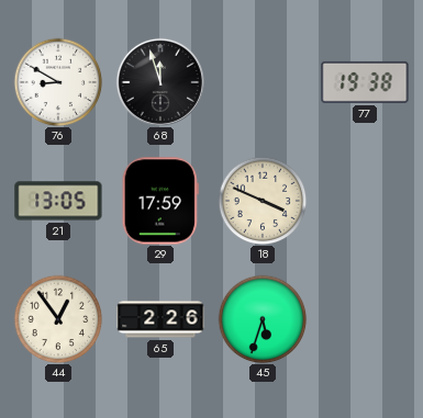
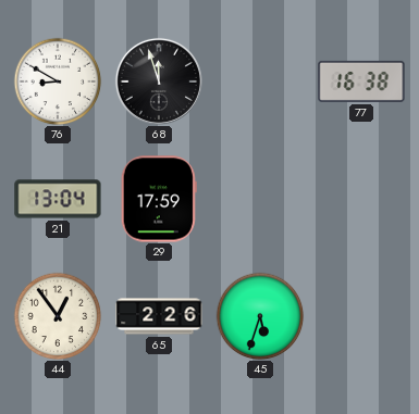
77: 19:38 -> 16:38 (361, 81)
21: 13:05 -> 13:04 (58, 199)
18: 3:49 -> none (263, 201)
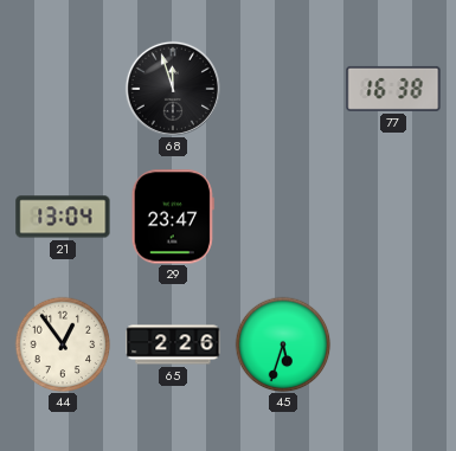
76: 8:50 -> none (58, 81)
29: 17:59 -> 23:47 (173, 217)
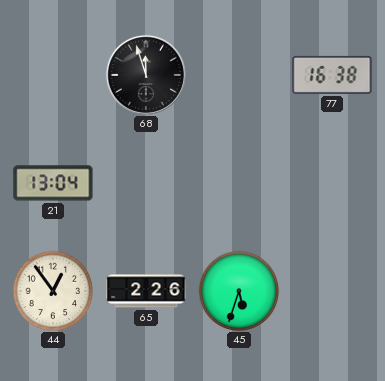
29: 23:47 -> none (173, 217)
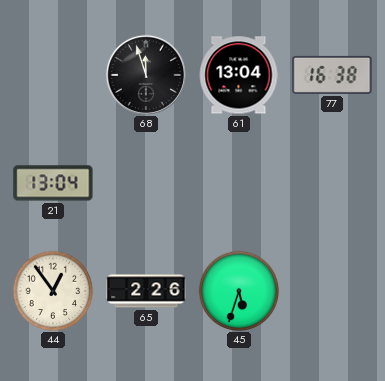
61: none -> 13:04 (239, 75)
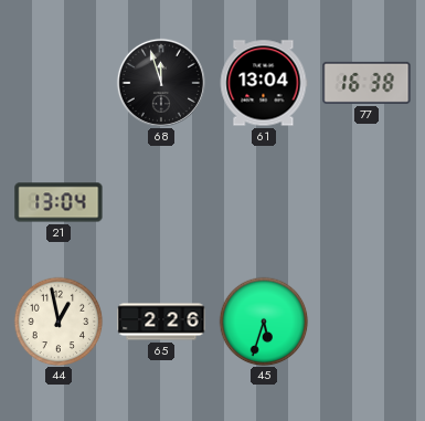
44: 12:54 -> 12:58 (59, 322)
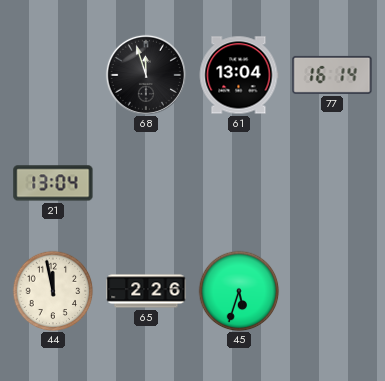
77: 16:38 -> 16:14 (332, 75)
44: 12:58 -> 11:58 (53, 291)
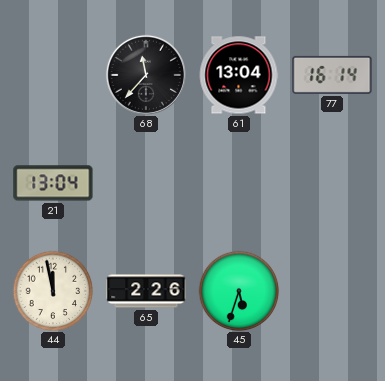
68: 11:57 -> 11:37 (146, 75)
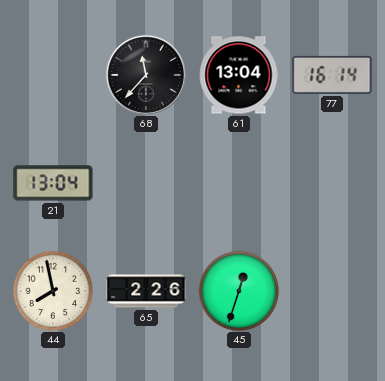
44: 11:58 -> 7:58 (53, 291)
45: 5:33 -> 12:33 (239, 291)
